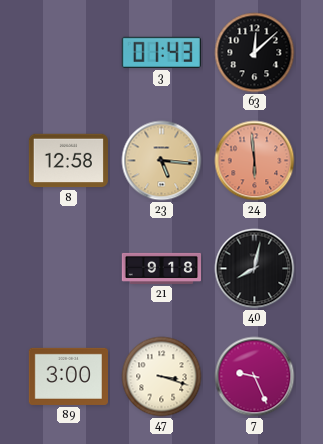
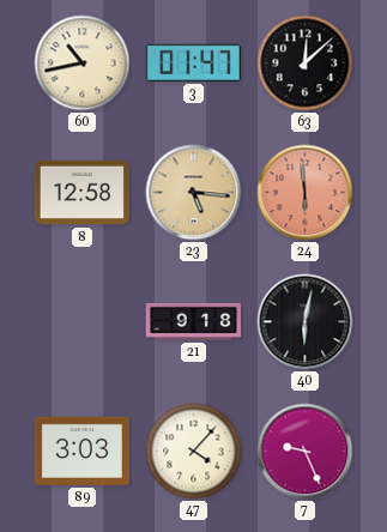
60: none -> 10:43 (83, 64)
3: 01:43 -> 01:47 (193, 62)
40: 8:02 -> 6:02 (306, 322)
89: 3:00 -> 3:03 (81, 451)
47: 3:18 -> 4:07 (194, 452)
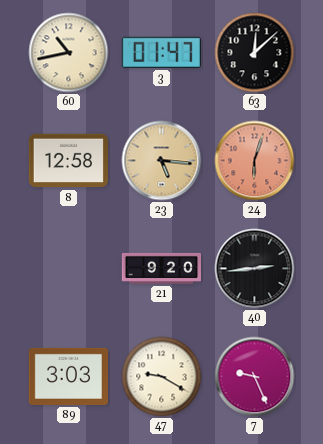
24: 5:59 -> 6:03 (255, 161)
21: 9:18 -> 9:20 (161, 268)
40: 6:02 -> 2:44 (255, 269)
47: 4:07 -> 9:20 (162, 377)
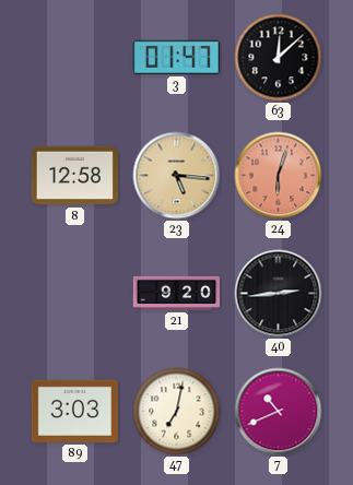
60: 10:43 -> none (69, 53)
47: 9:20 -> 7:02 (177, 412)
7: 9:26 -> 10:41 (279, 412)
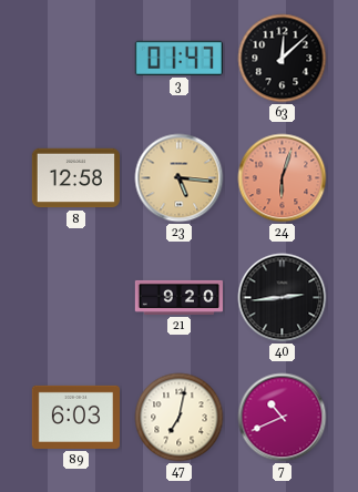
89: 3:03 -> 6:03 (75, 417)
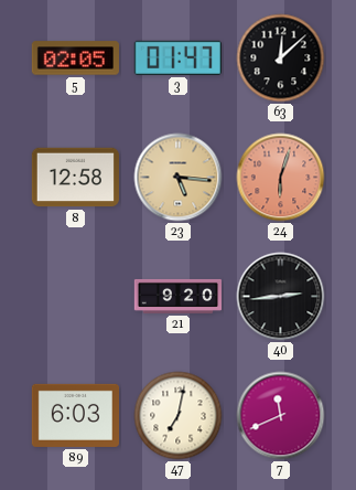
5: none -> 02:05 (75, 58)
7: 10:41 -> 11:41 (281, 416)
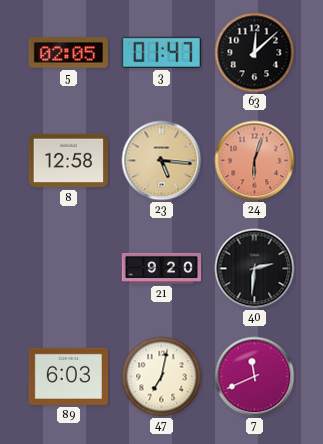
40: 2:44 -> 2:31 (255, 269)
